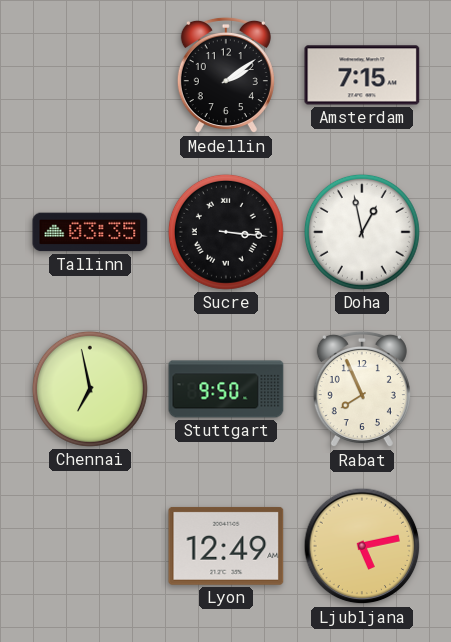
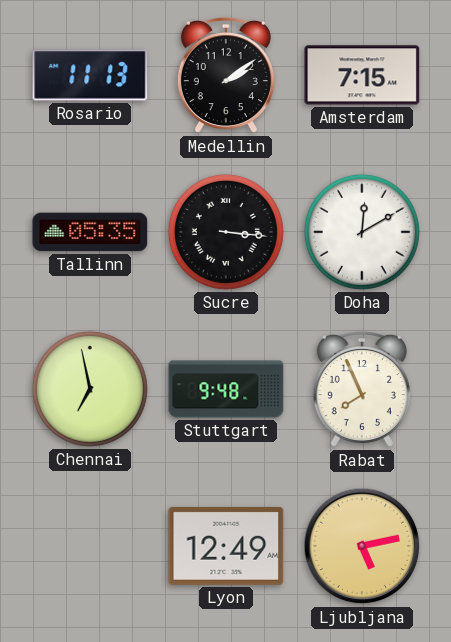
Rosario: none -> 11:13 (90, 75)
Tallinn: 03:35 -> 05:35 (90, 232)
Doha: 12:58 -> 12:10 (362, 232)
Stuttgart: 9:50 -> 9:48 (226, 389)
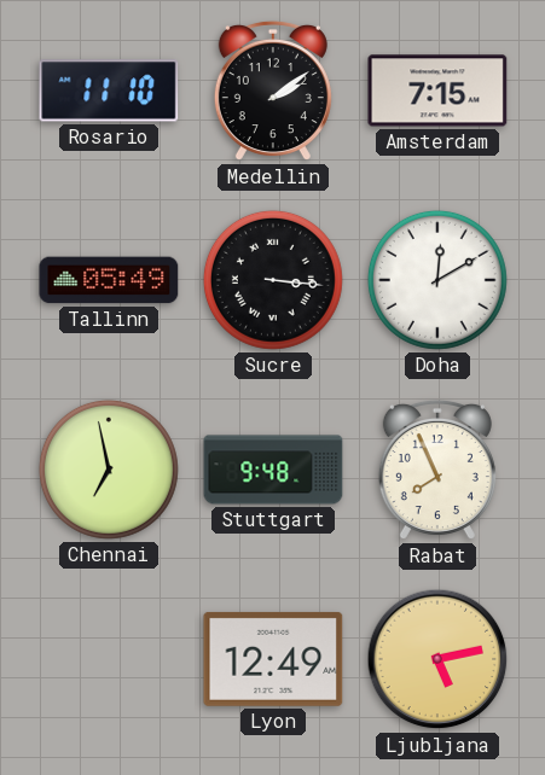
Rosario: 11:13 -> 11:10 (109, 91)
Tallinn: 05:35 -> 05:49 (109, 280)
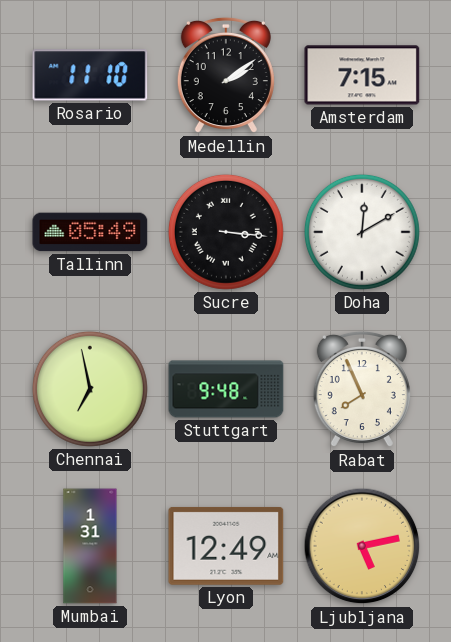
Mumbai: none -> 1:31 (90, 546)
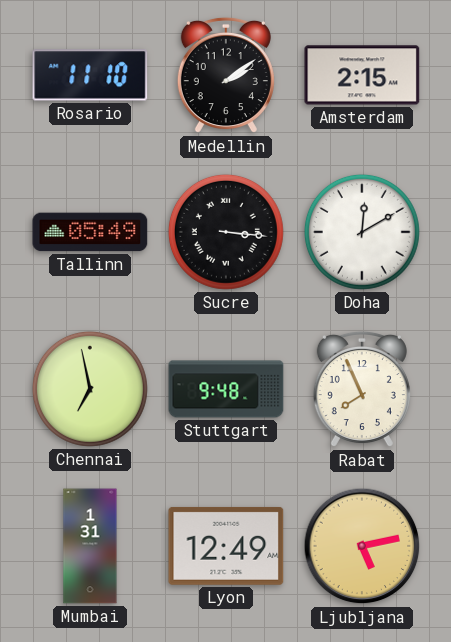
Amsterdam: 7:15 -> 2:15 (362, 75)
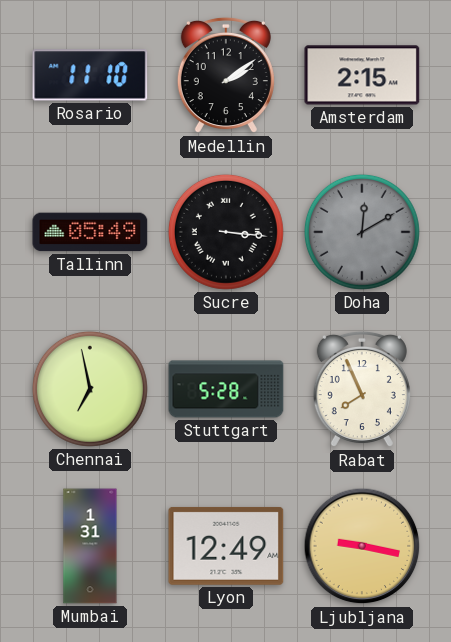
Doha dial: white -> grey (362, 232)
Stuttgart: 9:48 -> 5:28 (226, 389)
Ljubljana: 5:13 -> 9:17 (362, 546)
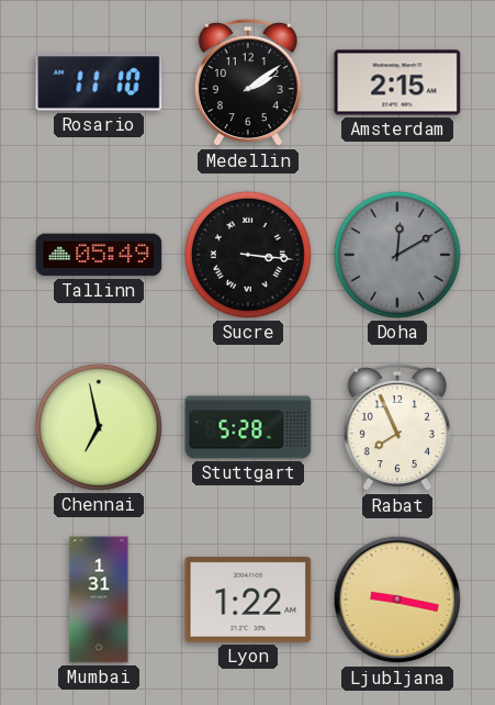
Lyon: 12:49 -> 1:22 (248, 600)
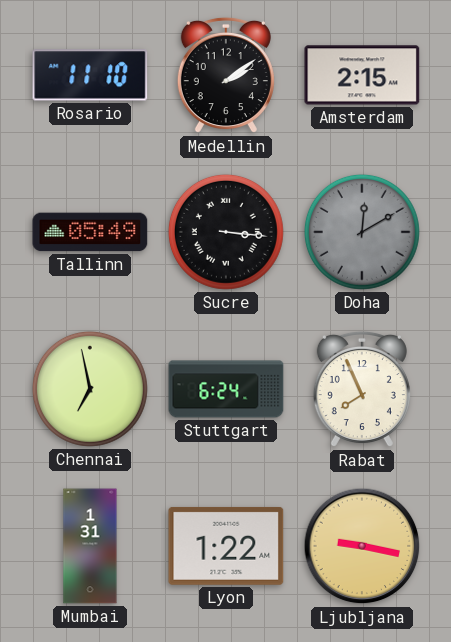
Stuttgart: 5:28 -> 6:24 (226, 389)
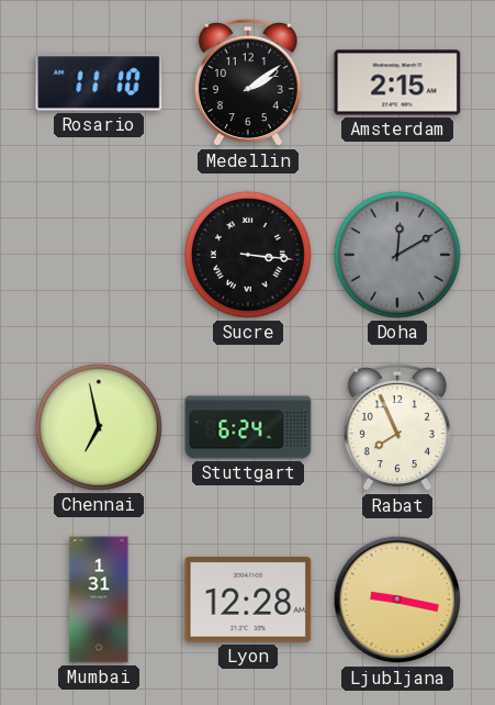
Tallinn: 05:49 -> none (90, 232)
Lyon: 1:22 -> 12:28 (248, 600)
